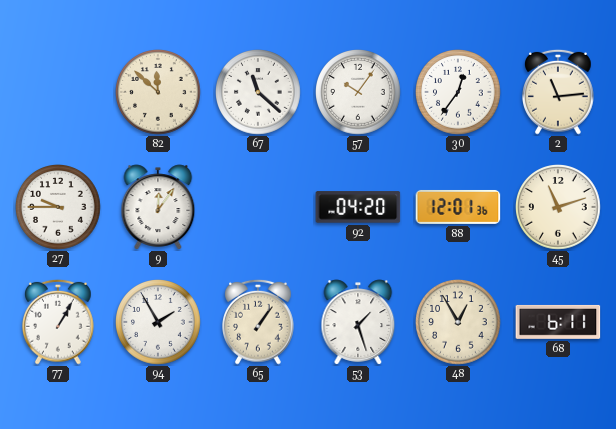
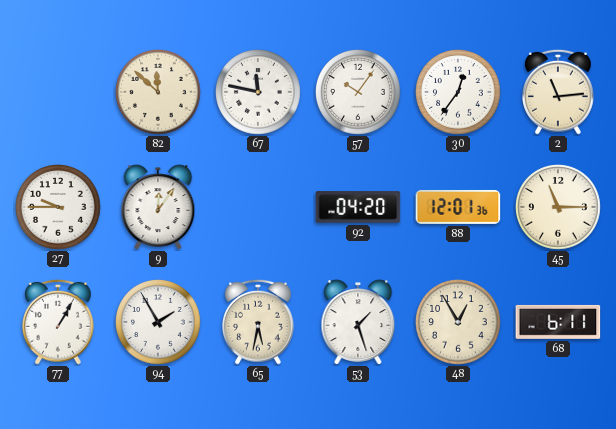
67: 11:22 -> 11:47 (258, 92)
45: 11:12 -> 11:15 (558, 207)
65: 1:06 -> 5:32 (259, 322)
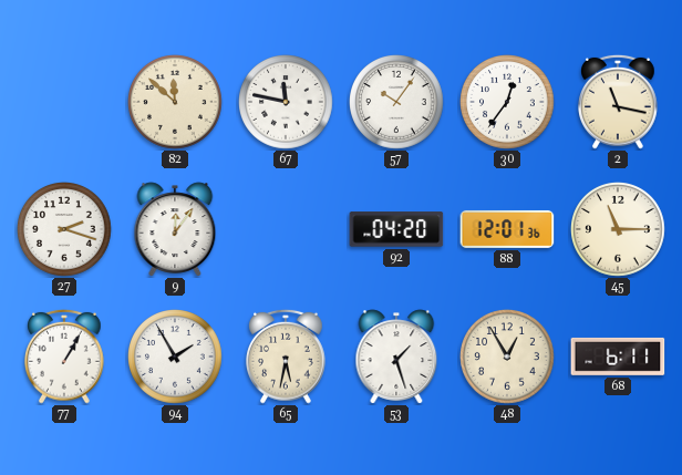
2: 11:14 -> 11:17 (619, 102)
27: 9:45 -> 2:18 (64, 229)
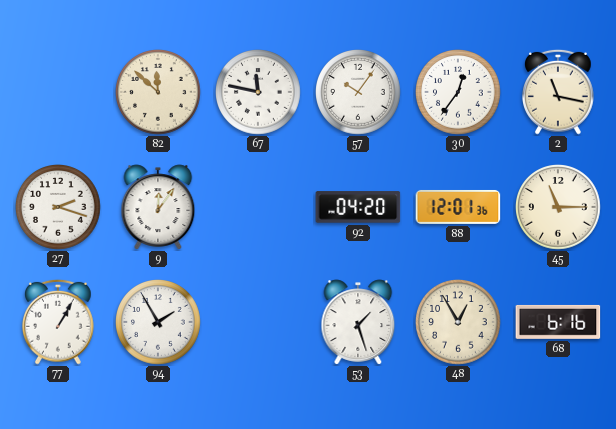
65: 5:32 -> none (287, 357)
68: 6:11 -> 6:16 (558, 322)
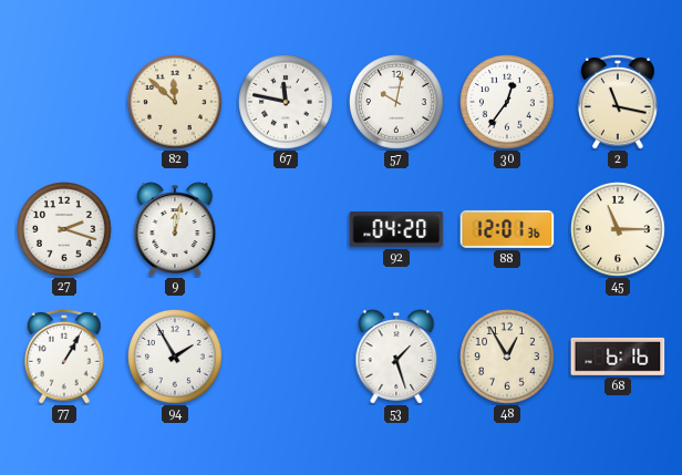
57: 10:06 -> 10:02 (396, 102)
9: 12:06 -> 12:02 (175, 229)
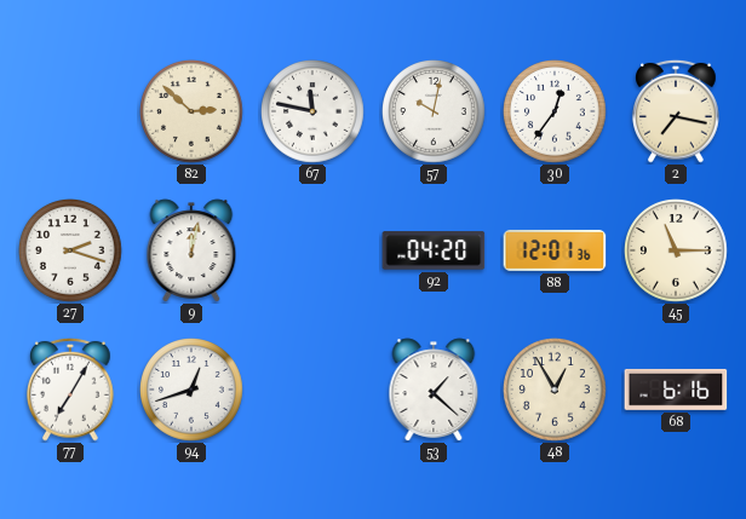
82: 11:52 -> 2:52 (191, 111)
2: 11:17 -> 7:17 (677, 111)
77: 1:05 -> 7:05 (71, 390)
94: 1:55 -> 12:42 (191, 390)
53: 1:27 -> 1:22 (434, 390)
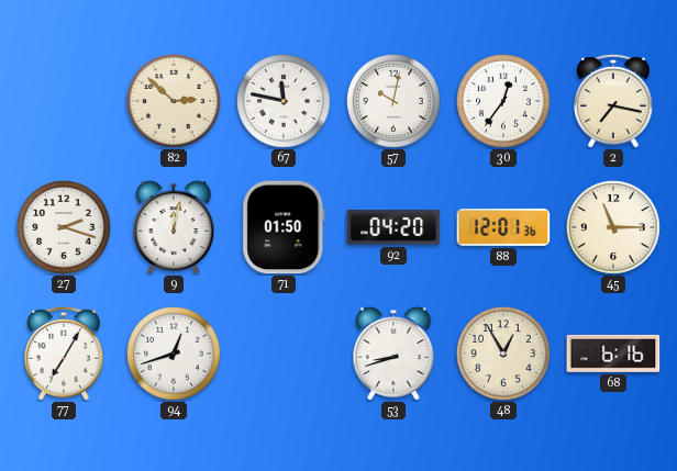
71: none -> 01:50 (284, 227)
53: 1:22 -> 8:42 (393, 354)
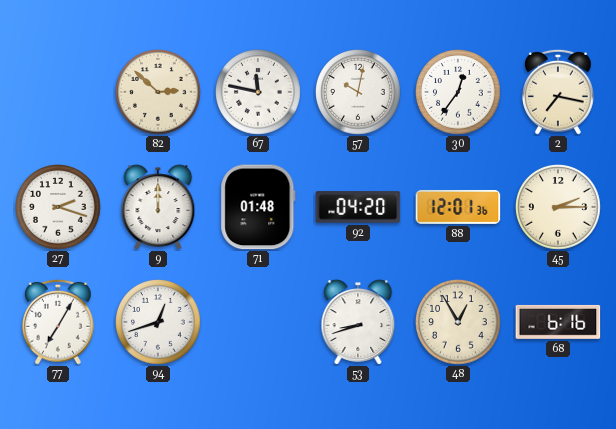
9: 12:02 -> 12:00 (158, 207)
71: 01:50 -> 01:48 (258, 207)
45: 11:15 -> 2:15 (558, 207)
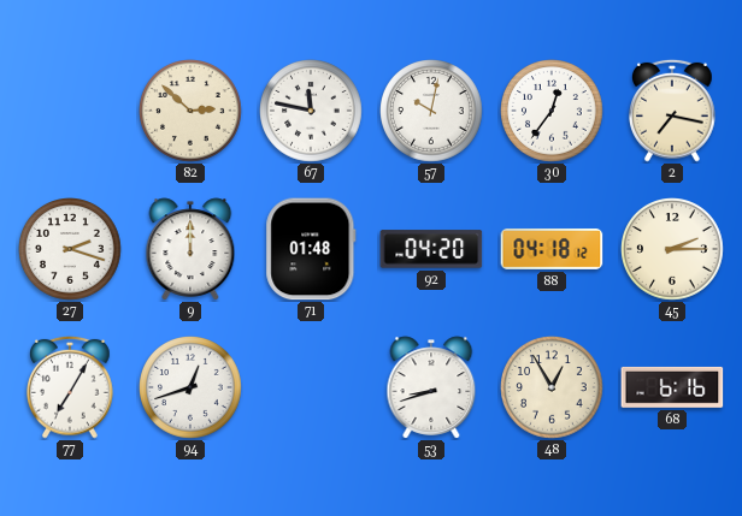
88: 12:01 -> 04:18 (552, 249)
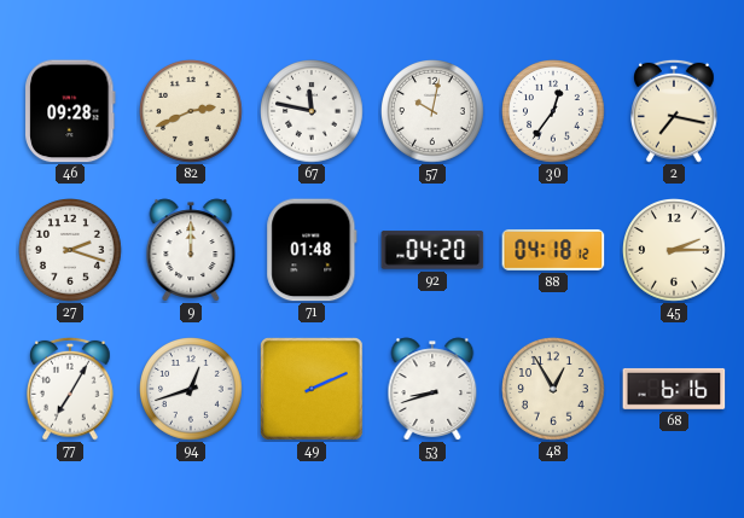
46: none -> 09:28 (71, 111)
82: 2:52 -> 2:41 (191, 111)
49: none -> 2:11 (313, 390)
